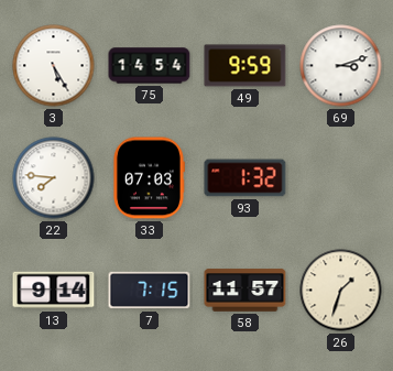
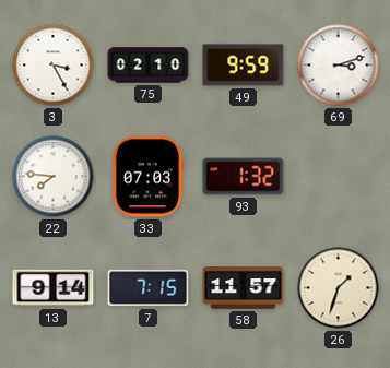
3: 5:25 -> 3:25 (54, 66)
75: 14:54 -> 02:10 (149, 66)
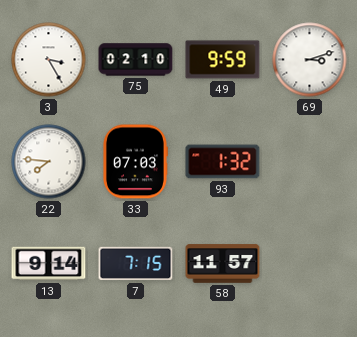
26: 1:33 -> none (339, 288)
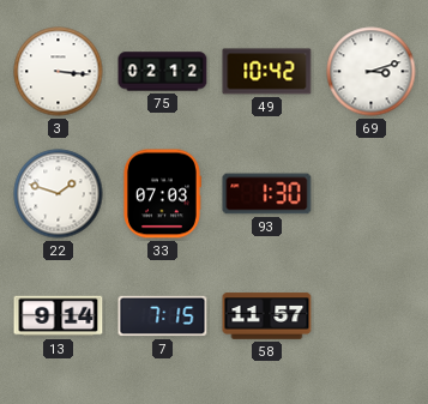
3: 3:25 -> 3:16 (59, 72)
75: 02:10 -> 02:12 (163, 72)
49: 9:59 -> 10:42 (267, 72)
22: 7:46 -> 1:48 (59, 194)
93: 1:32 -> 1:30 (267, 194)
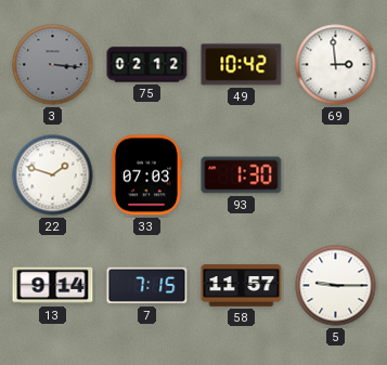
3 dial: white -> grey (53, 65)
69: 3:12 -> 2:59 (336, 65)
5: none -> 9:15 (336, 286)
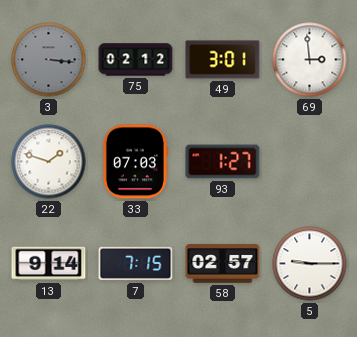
49: 10:42 -> 3:01 (223, 60)
93: 1:30 -> 1:27 (223, 162)
58: 11:57 -> 02:57 (223, 264)
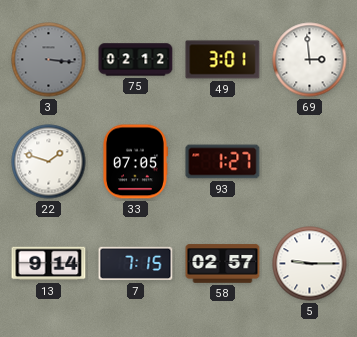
33: 07:03 -> 07:05 (136, 162)
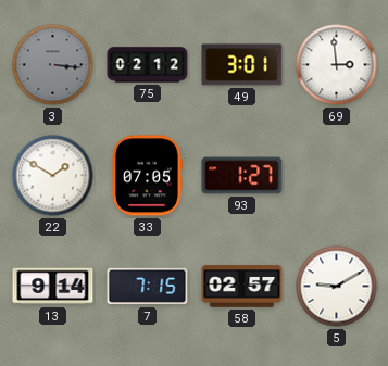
22: 1:48 -> 1:50 (53, 176)
5: 9:15 -> 9:10 (337, 287)
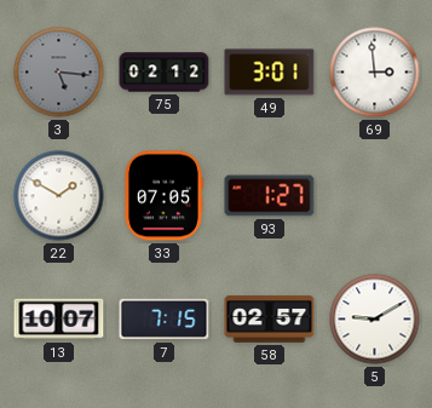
3: 3:16 -> 5:16 (59, 73)
13: 9:14 -> 10:07 (59, 320)
